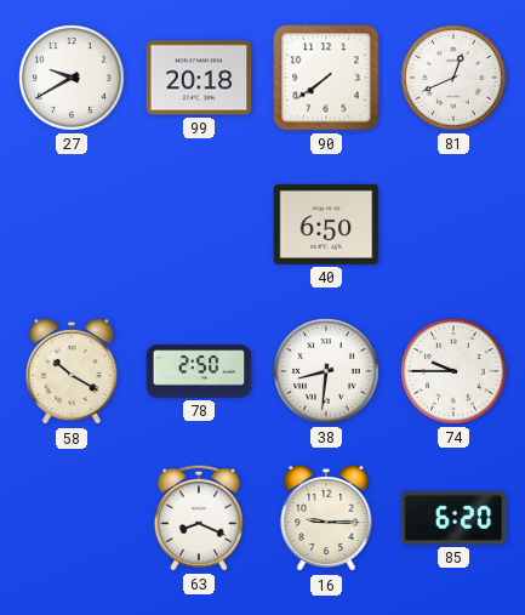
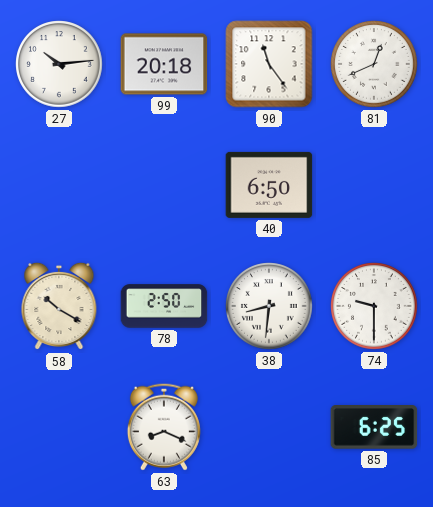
27: 9:40 -> 10:14 (59, 64)
90: 7:39 -> 11:24 (269, 64)
74: 9:45 -> 9:30 (374, 306)
16: 9:15 -> none (326, 518)
85: 6:20 -> 6:25 (374, 428)
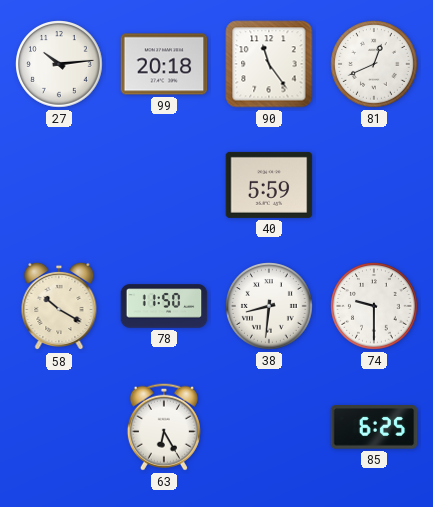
40: 6:50 -> 5:59 (269, 185)
78: 2:50 -> 11:50 (164, 306)
63: 8:19 -> 6:25 (164, 427)
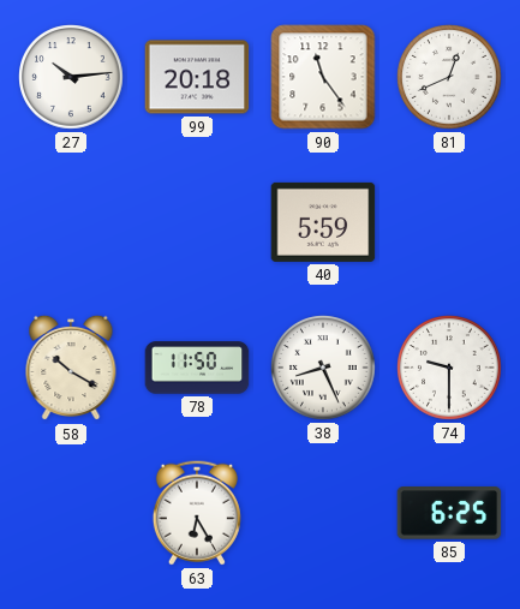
38: 8:31 -> 8:26 (323, 368)
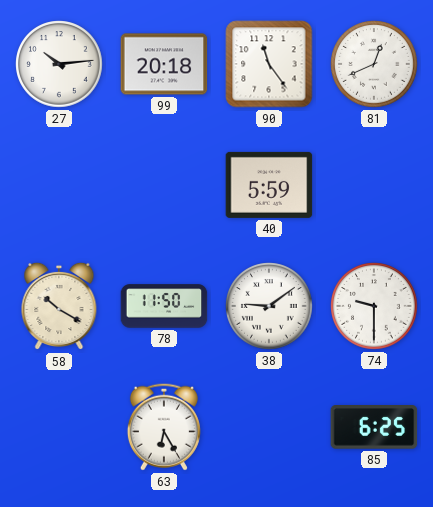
38: 8:26 -> 9:09 (269, 306)
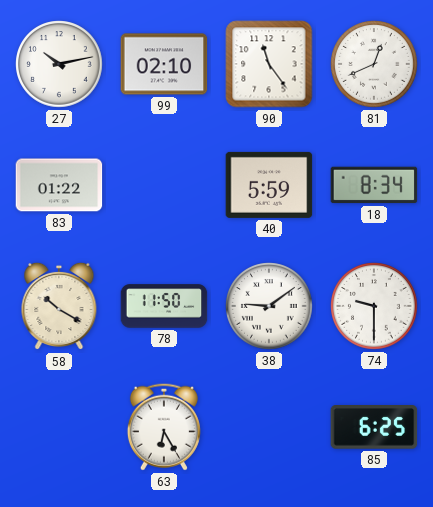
27: 10:14 -> 10:13 (59, 64)
99: 20:18 -> 02:10 (164, 64)
83: none -> 01:22 (59, 185)
18: none -> 8:34 (374, 185)
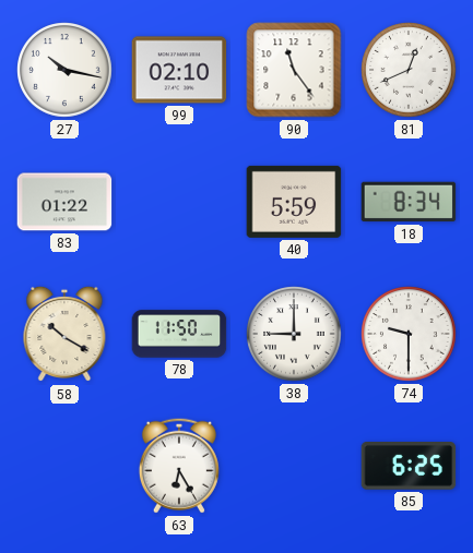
27: 10:13 -> 10:17 (64, 70)
38: 9:09 -> 9:00 (294, 334)
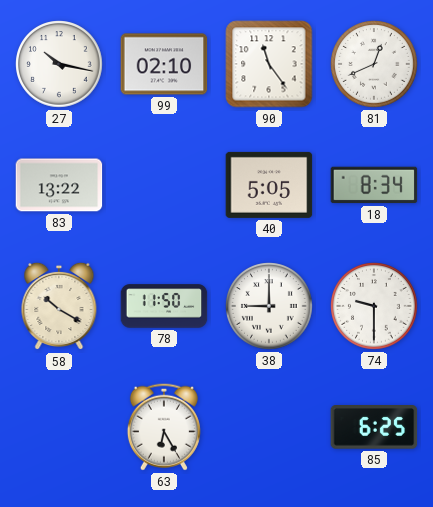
83: 01:22 -> 13:22 (59, 185)
40: 5:59 -> 5:05 (269, 185)
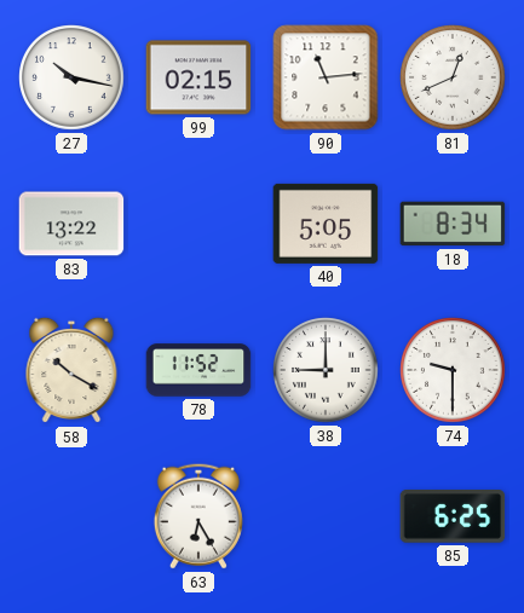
99: 02:10 -> 02:15 (198, 77)
90: 11:24 -> 11:14 (326, 77)
78: 11:50 -> 11:52 (198, 370)
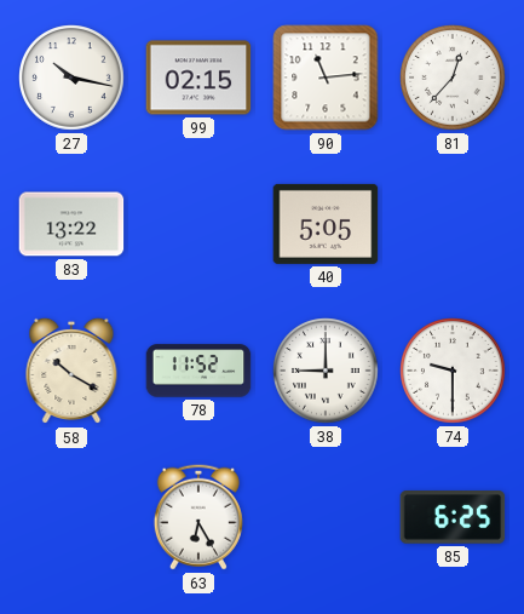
81: 12:41 -> 12:37 (453, 78)
18: 8:34 -> none (453, 224)
